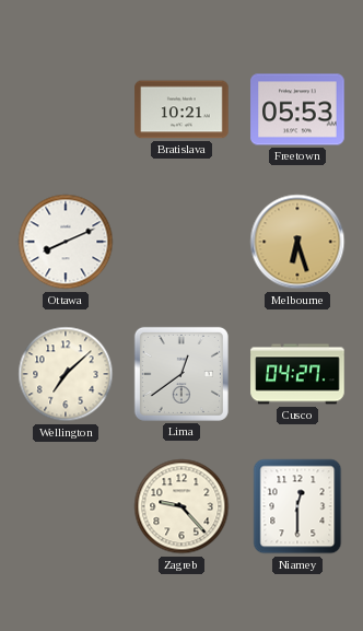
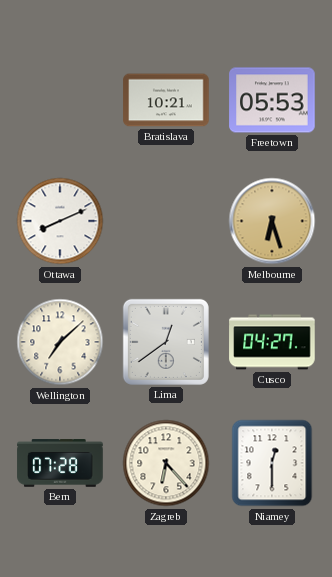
Bern: none -> 07:28 (60, 463)
Zagreb: 9:23 -> 6:23 (166, 463)
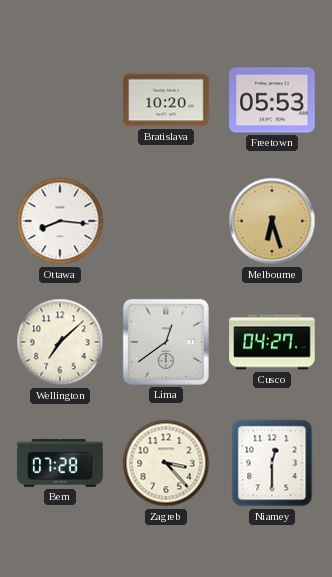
Bratislava: 10:21 -> 10:20 (166, 100)
Ottawa: 8:11 -> 8:16 (60, 221)
Zagreb: 6:23 -> 3:23 (166, 463)
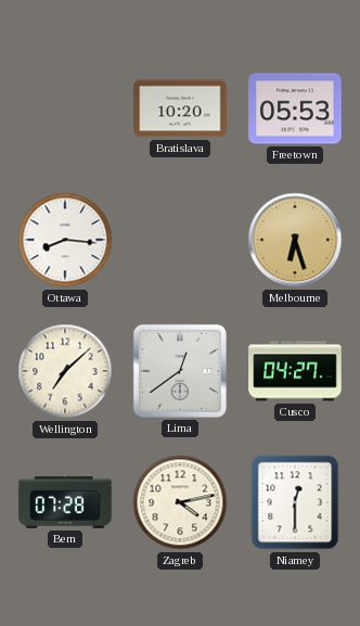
Zagreb: 3:23 -> 4:13 (180, 502)
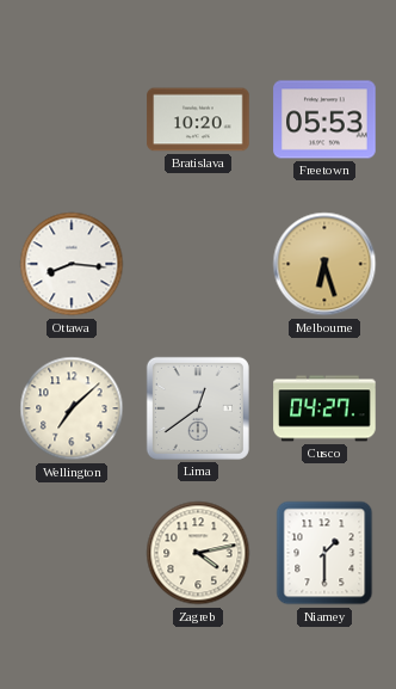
Bern: 07:28 -> none (65, 502)
Niamey: 12:30 -> 1:30 (324, 553)
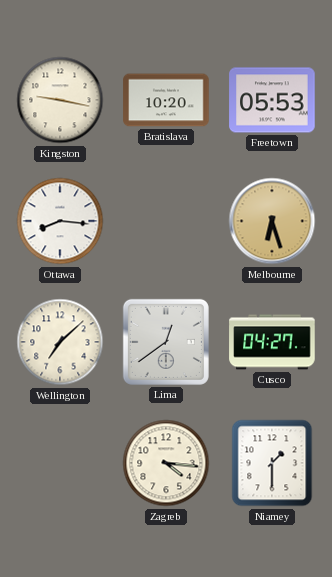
Kingston: none -> 9:17 (60, 100)
Zagreb: 4:13 -> 4:16 (166, 463)
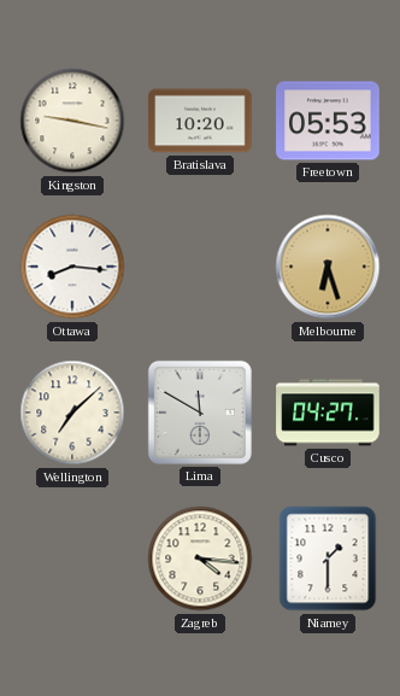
Lima: 12:39 -> 11:50 (200, 413)
